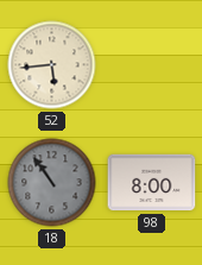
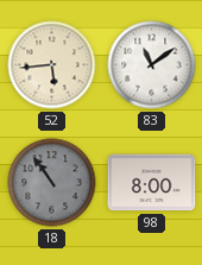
83: none -> 11:09 (152, 65)
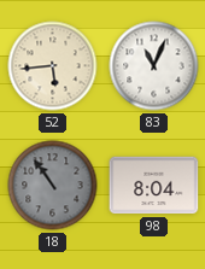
83: 11:09 -> 11:04 (154, 66)
98: 8:00 -> 8:04 (154, 186)
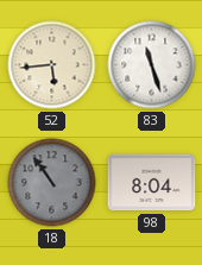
83: 11:04 -> 11:27 (152, 65)
